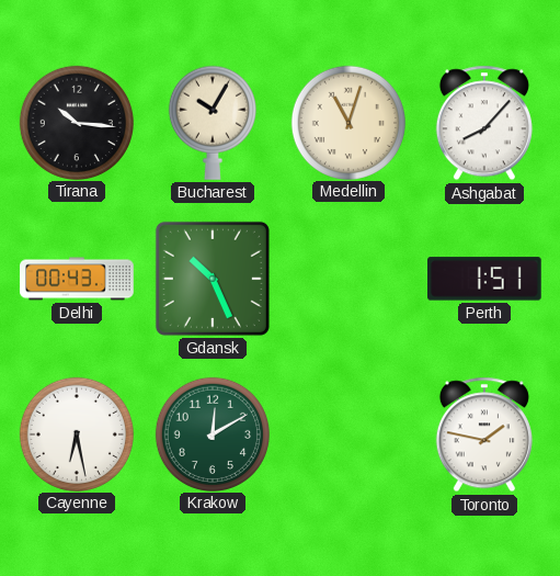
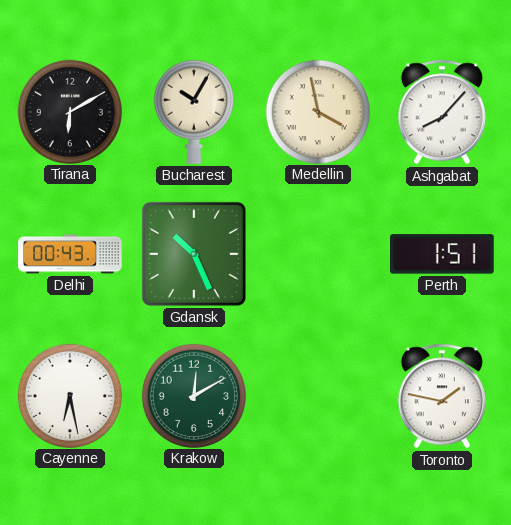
Tirana: 10:16 -> 6:10 (69, 111)
Medellin: 11:03 -> 3:58 (317, 111)
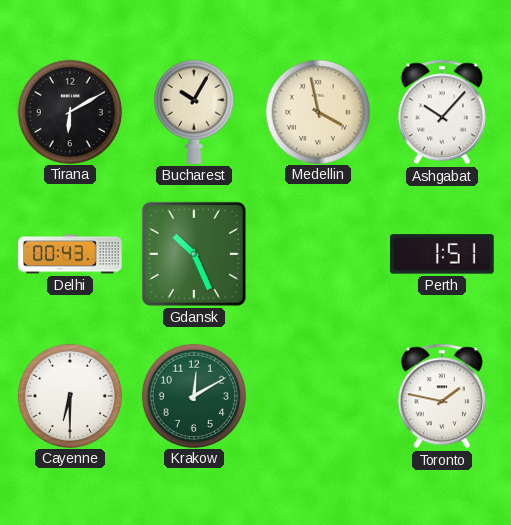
Ashgabat: 8:07 -> 10:07 (442, 112)
Cayenne: 6:28 -> 6:30 (69, 395)
